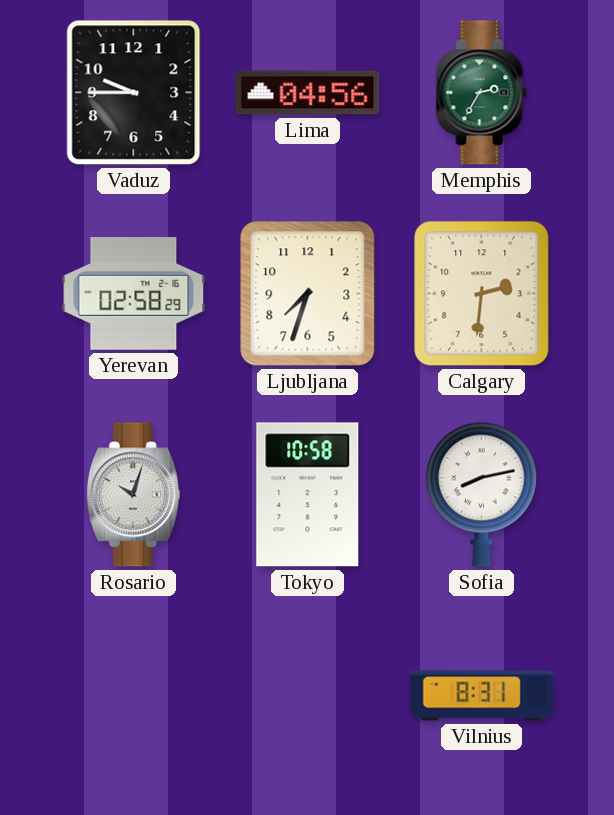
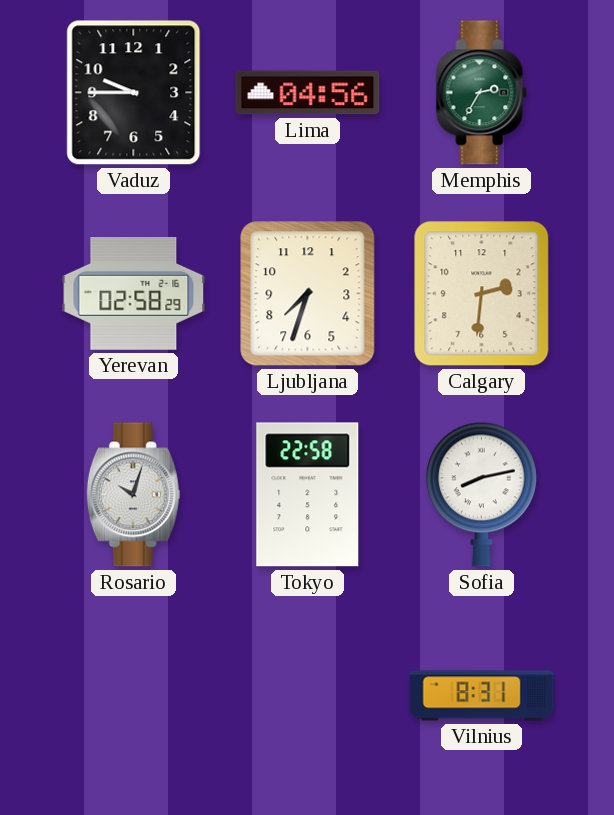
Tokyo: 10:58 -> 22:58 (308, 495)
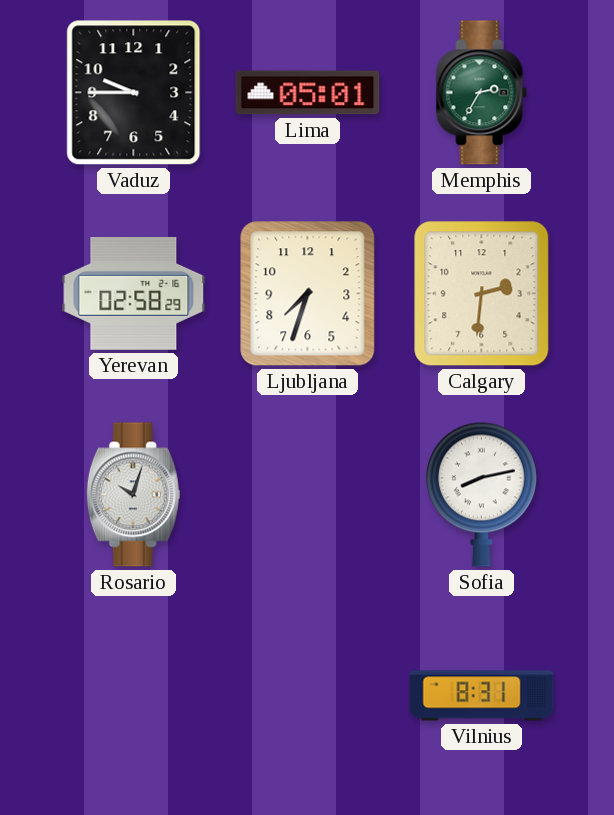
Lima: 04:56 -> 05:01 (308, 93)
Tokyo: 22:58 -> none (308, 495)
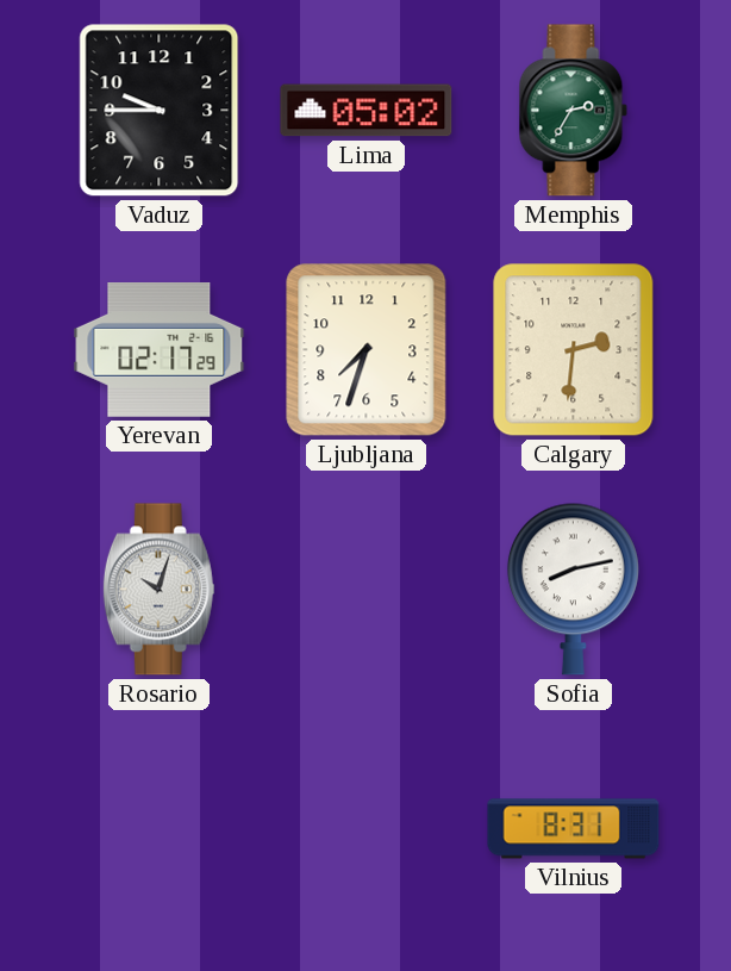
Lima: 05:01 -> 05:02 (367, 111)
Yerevan: 02:58 -> 02:17 (160, 350)
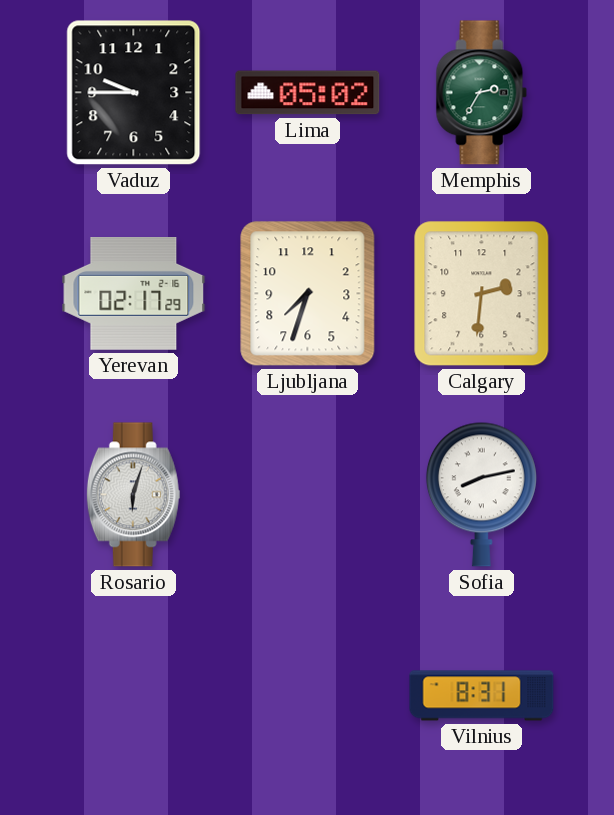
Rosario: 10:03 -> 6:03 (133, 495)
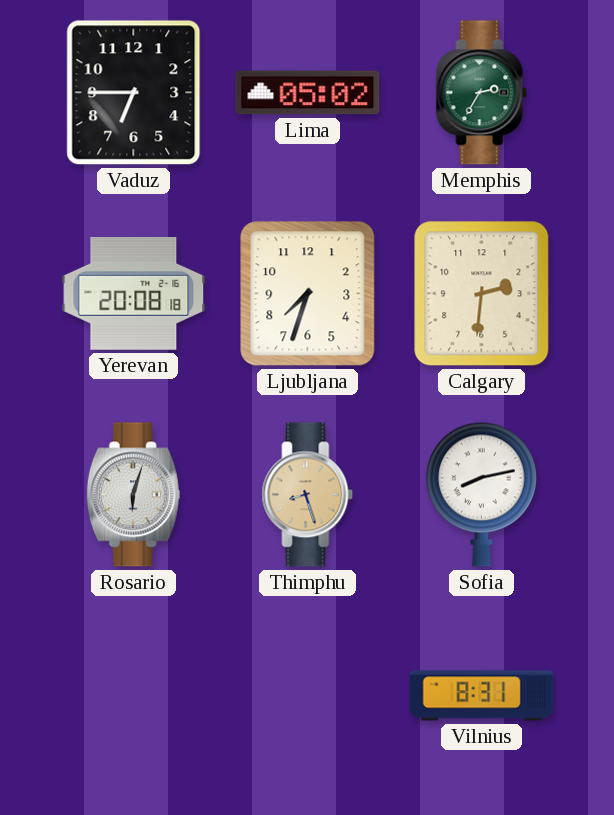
Vaduz: 9:45 -> 6:45 (134, 93)
Yerevan: 02:17 -> 20:08 (134, 294)
Thimphu: none -> 8:27 (308, 495)
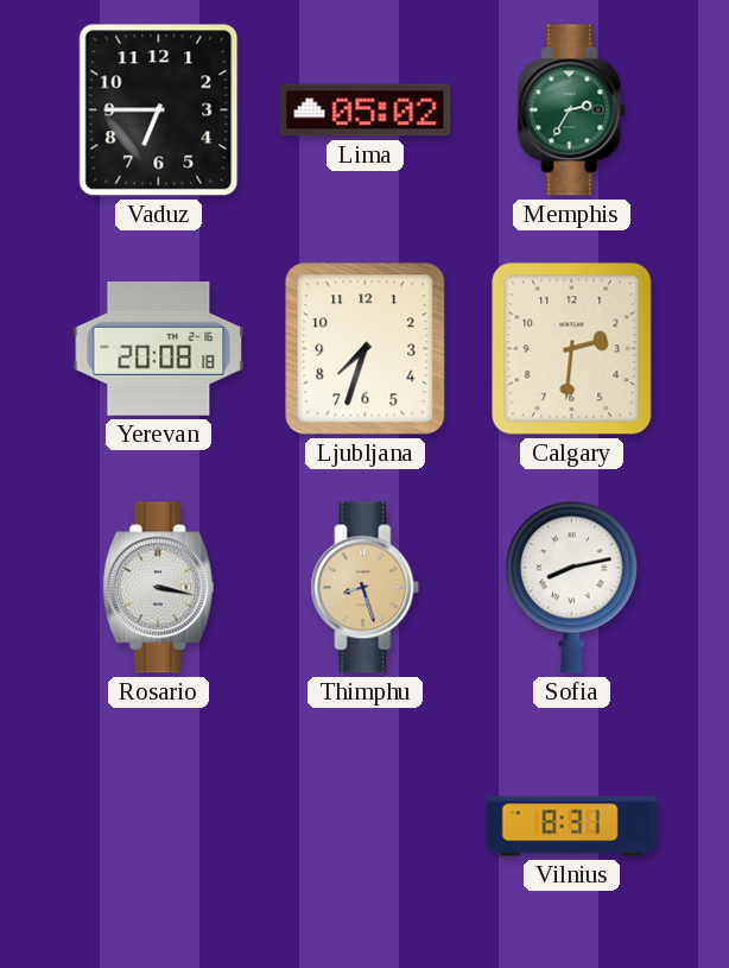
Rosario: 6:03 -> 3:17 (158, 588)
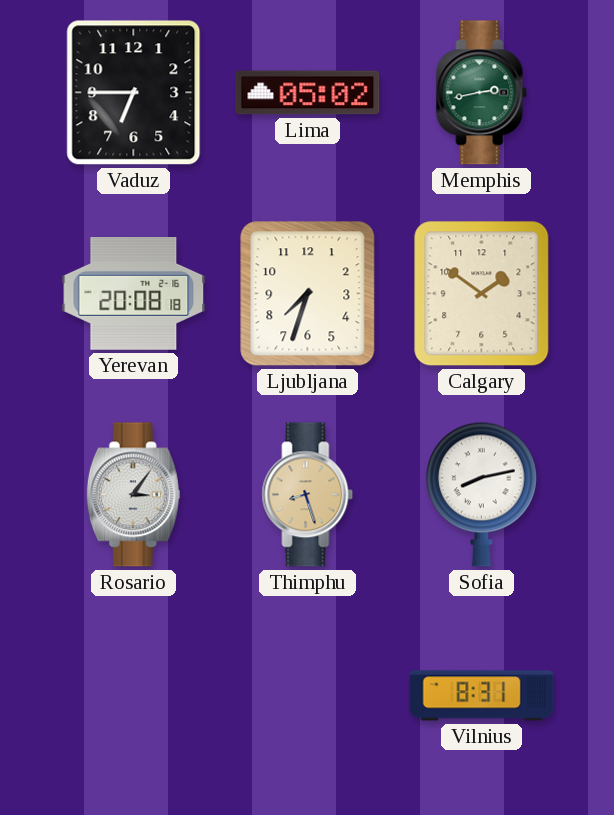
Memphis: 2:35 -> 2:43 (482, 93)
Calgary: 2:31 -> 1:51 (482, 294)
Rosario: 3:17 -> 3:06 (133, 495)
